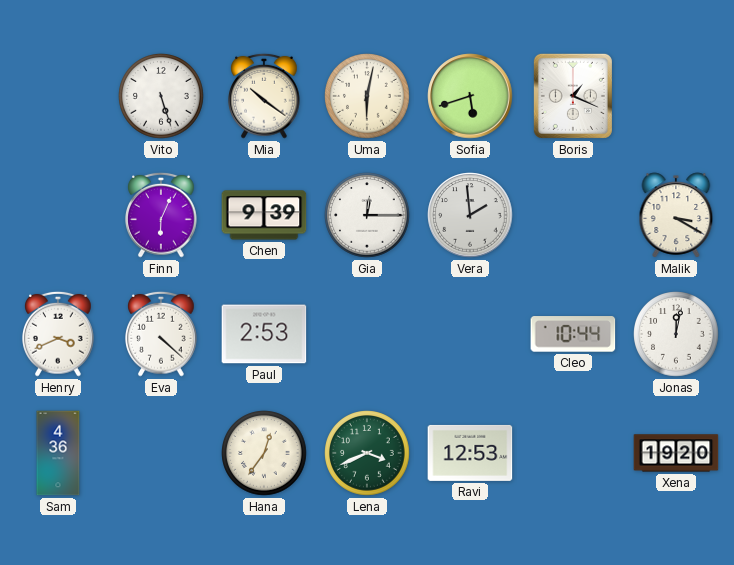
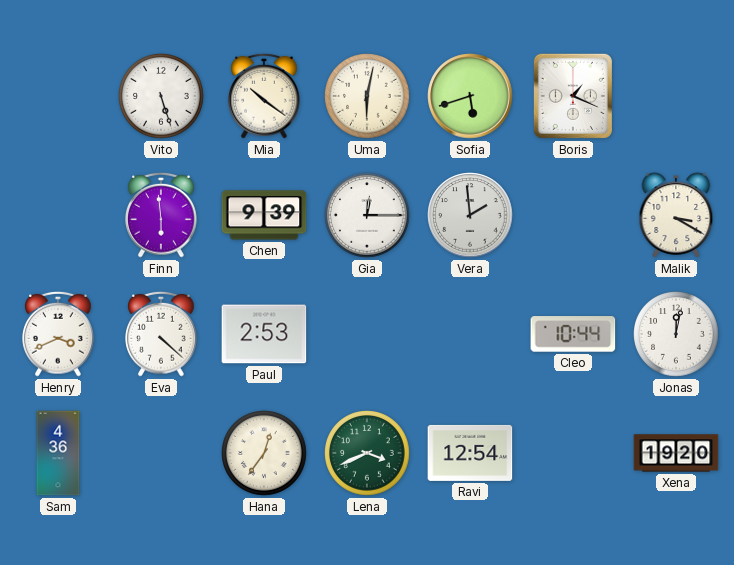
Finn: 6:04 -> 5:59 (161, 215)
Ravi: 12:53 -> 12:54 (470, 453)
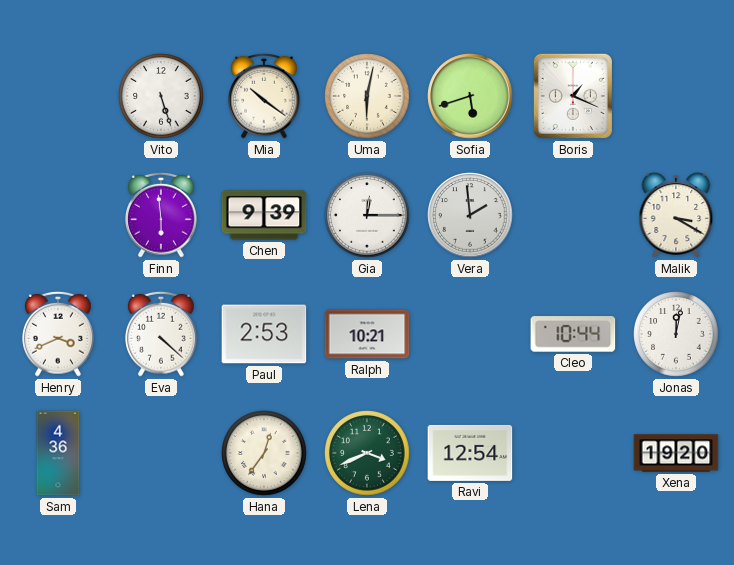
Ralph: none -> 10:21 (367, 334)
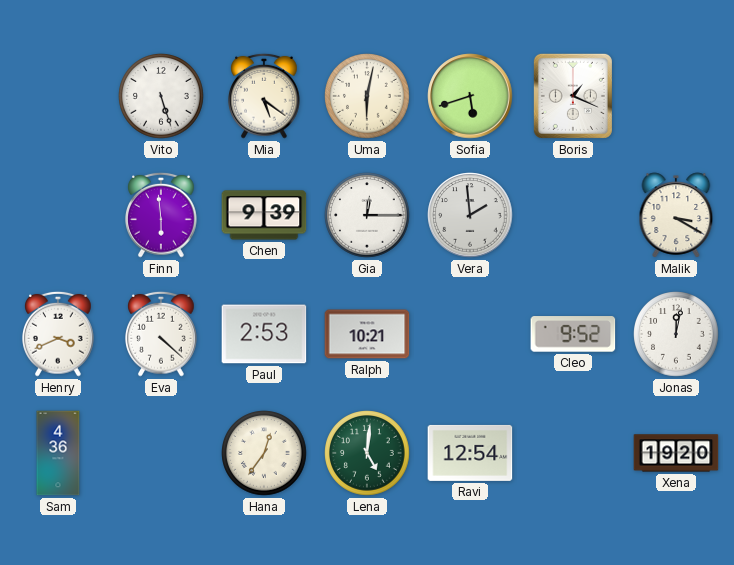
Mia: 10:21 -> 5:21 (264, 96)
Cleo: 10:44 -> 9:52 (573, 334)
Lena: 3:41 -> 5:01 (367, 453)
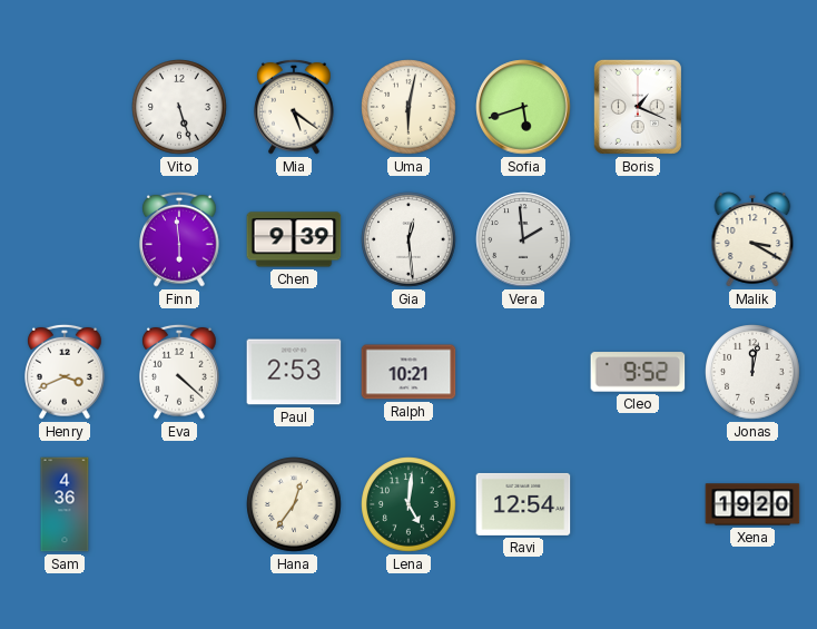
Gia: 12:15 -> 12:29 (408, 239)
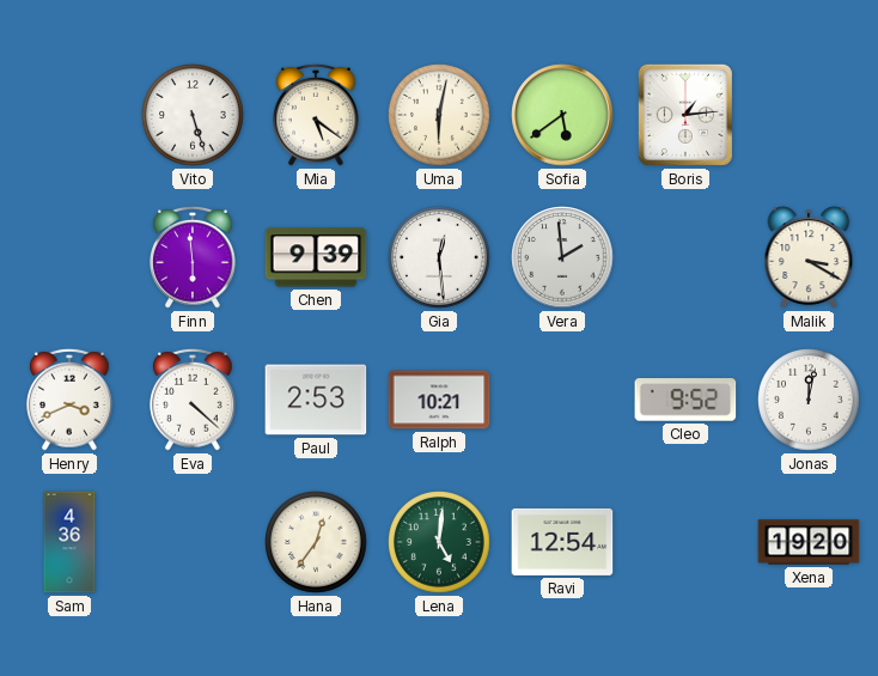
Sofia: 5:42 -> 5:39 (562, 115)
Boris: 1:19 -> 1:14 (685, 115)
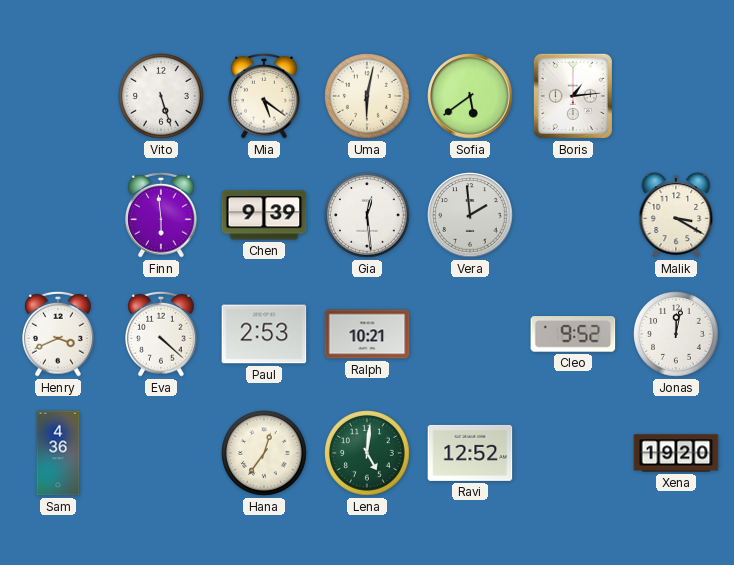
Ravi: 12:54 -> 12:52 (470, 453)
